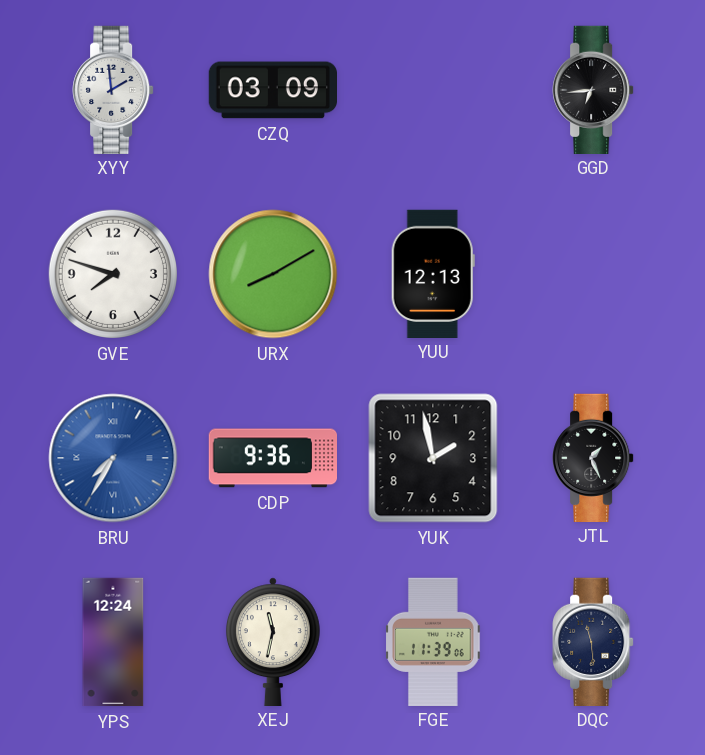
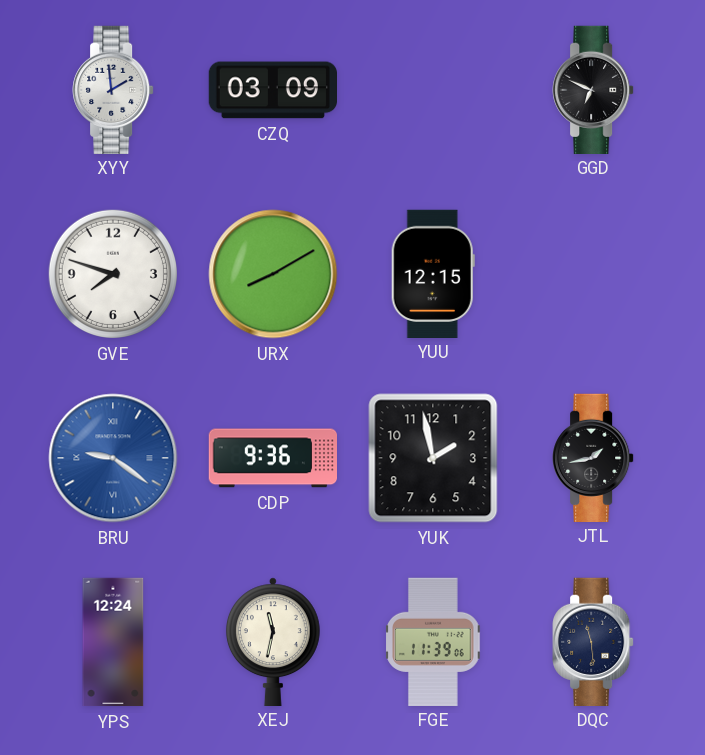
GGD: 6:44 -> 6:49 (593, 89)
YUU: 12:13 -> 12:15 (433, 273)
BRU: 7:35 -> 9:21 (113, 458)
JTL: 1:26 -> 1:43 (593, 457)
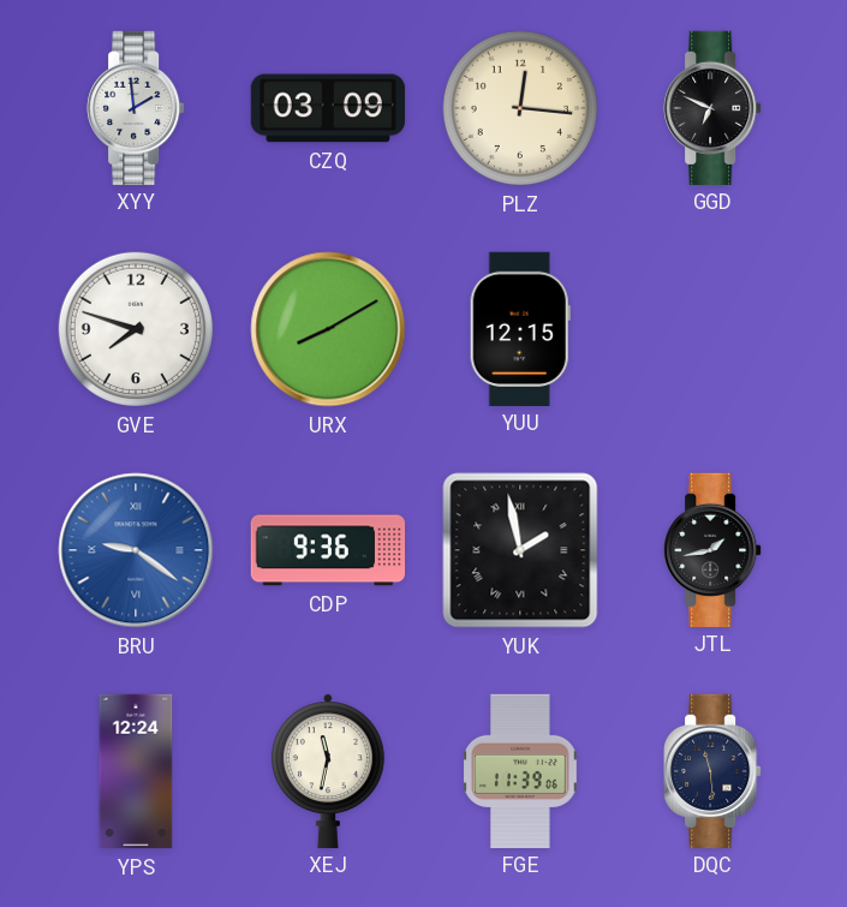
PLZ: none -> 12:16 (520, 108)
YUK numerals: Arabic -> Roman (520, 550)
